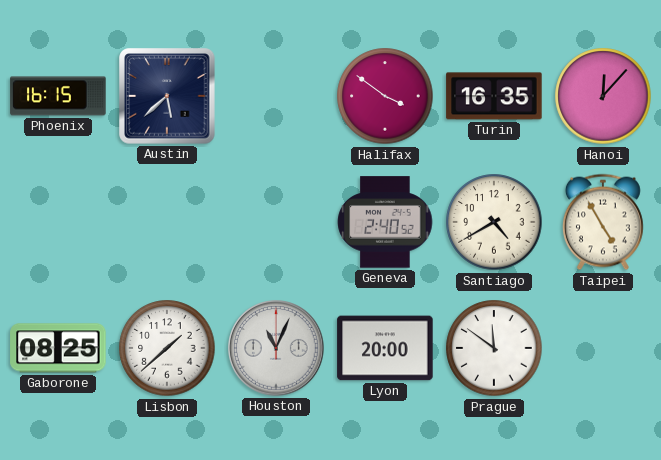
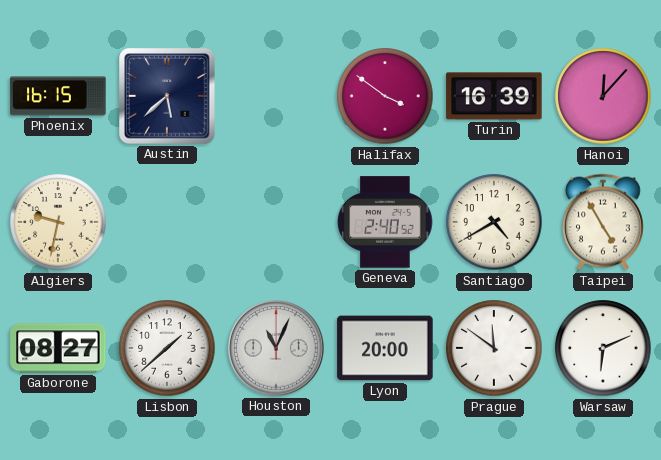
Turin: 16:35 -> 16:39 (494, 96)
Algiers: none -> 9:32 (58, 222)
Gaborone: 08:25 -> 08:27 (58, 348)
Warsaw: none -> 6:11 (603, 348)
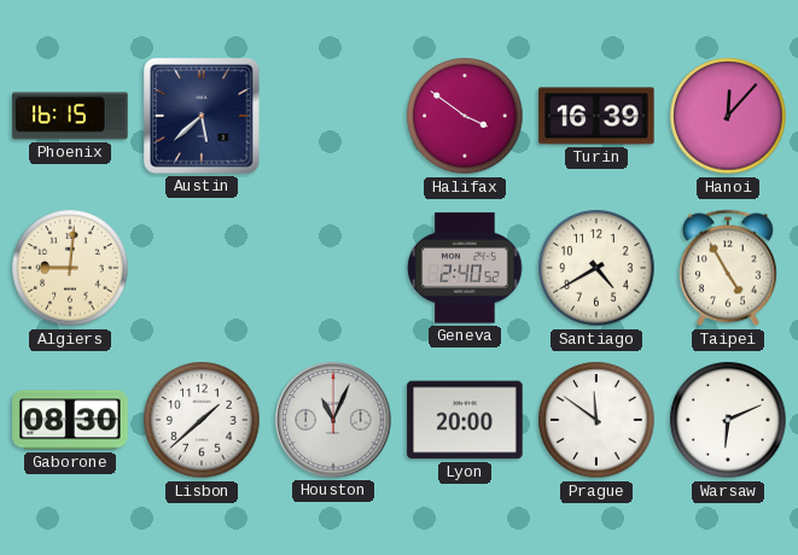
Algiers: 9:32 -> 9:01 (70, 268)
Gaborone: 08:27 -> 08:30 (70, 420)
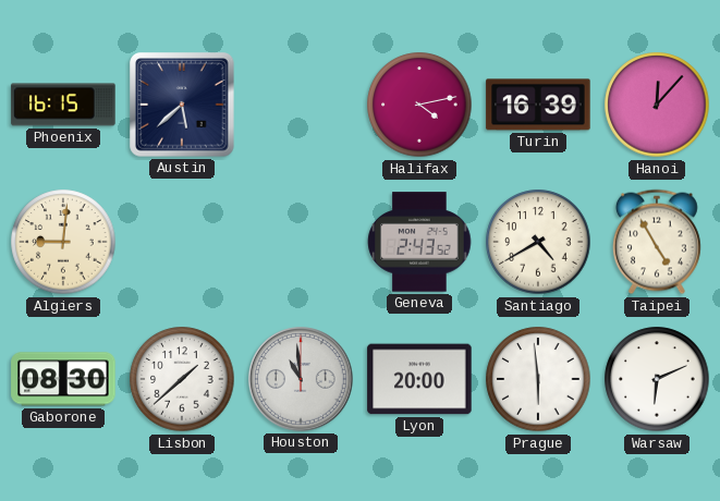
Halifax: 3:51 -> 4:13 (419, 105)
Geneva: 2:40 -> 2:43 (419, 242)
Houston: 11:04 -> 10:59 (301, 379)
Prague: 11:51 -> 5:59 (538, 379)
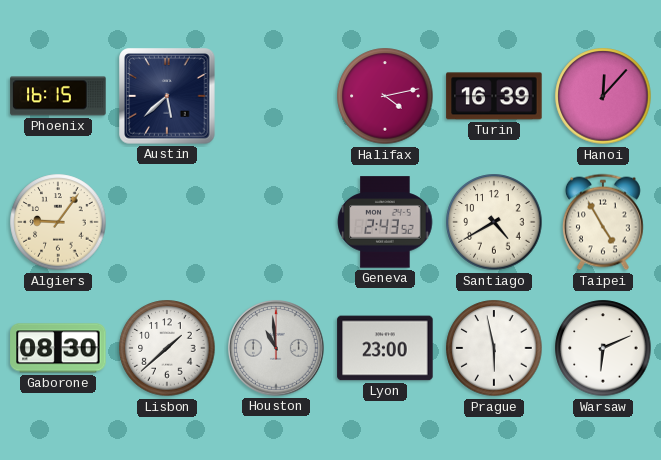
Algiers: 9:01 -> 9:06 (58, 222)
Lyon: 20:00 -> 23:00 (385, 348)
Prague: 5:59 -> 5:58 (494, 348)
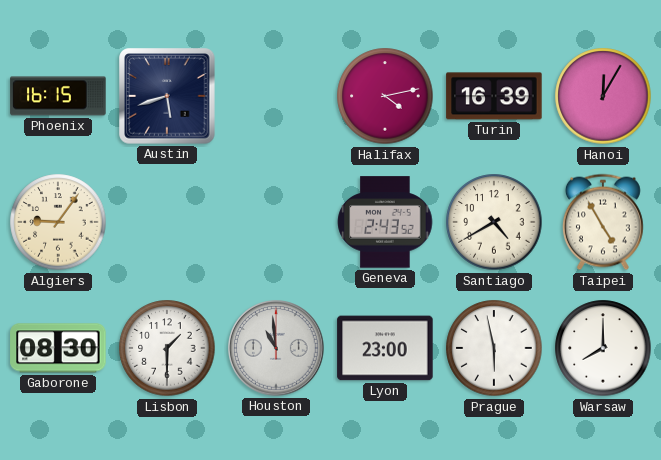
Austin: 5:38 -> 5:42 (167, 96)
Hanoi: 12:07 -> 12:05 (603, 96)
Lisbon: 1:38 -> 1:30 (167, 348)
Warsaw: 6:11 -> 8:00 (603, 348)
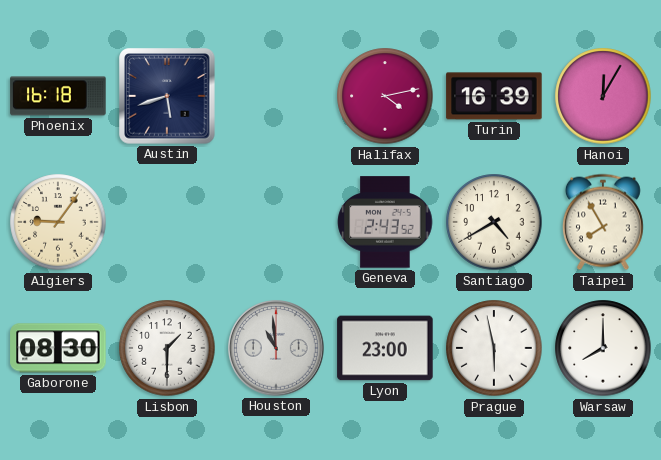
Phoenix: 16:15 -> 16:18 (58, 96)
Taipei: 4:55 -> 7:55 (603, 222)
